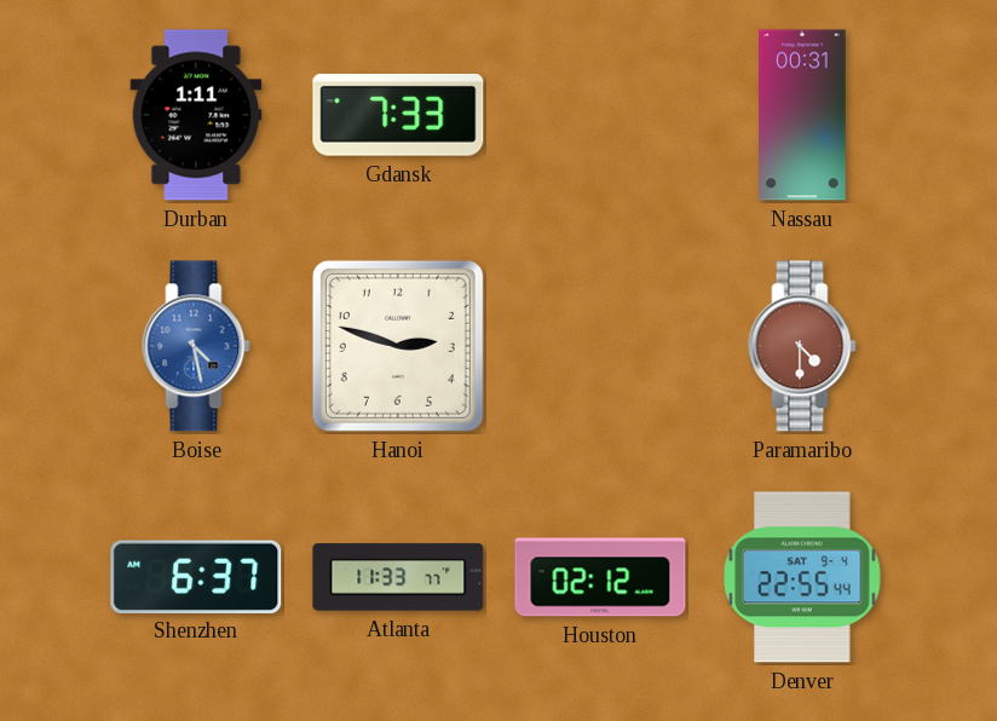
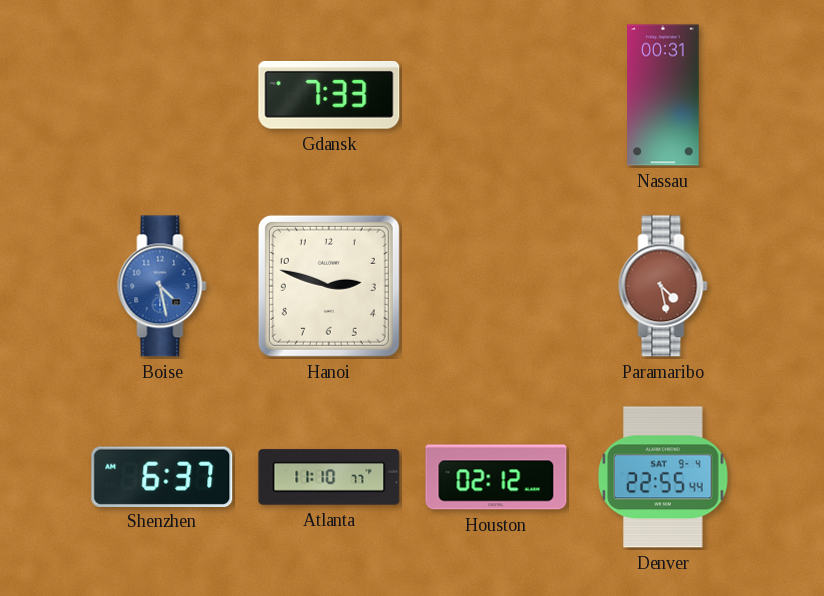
Durban: 1:11 -> none (196, 115)
Paramaribo: 4:30 -> 4:28 (663, 286)
Atlanta: 11:33 -> 11:10 (329, 477)
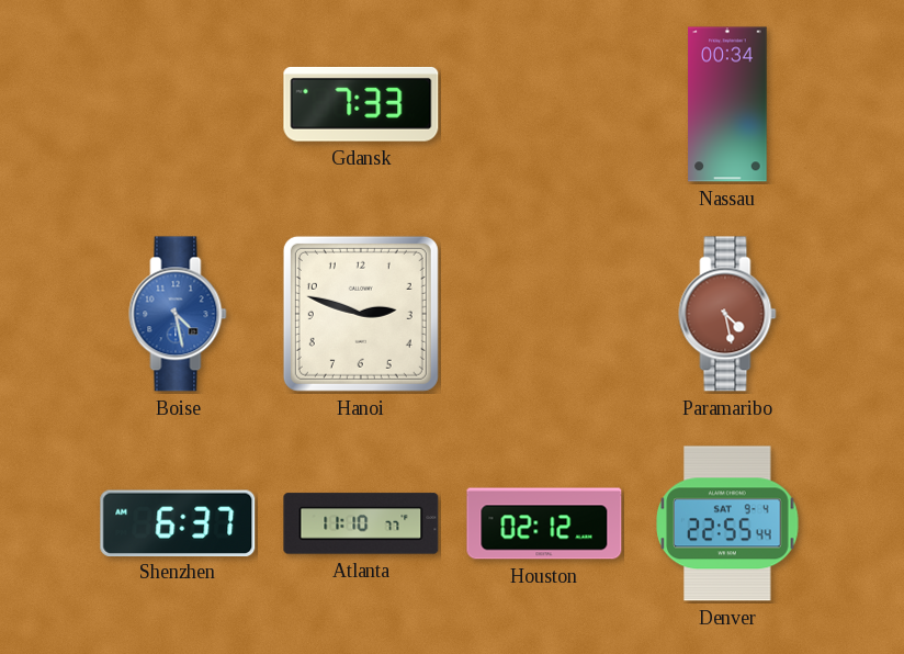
Nassau: 00:31 -> 00:34 (727, 104)
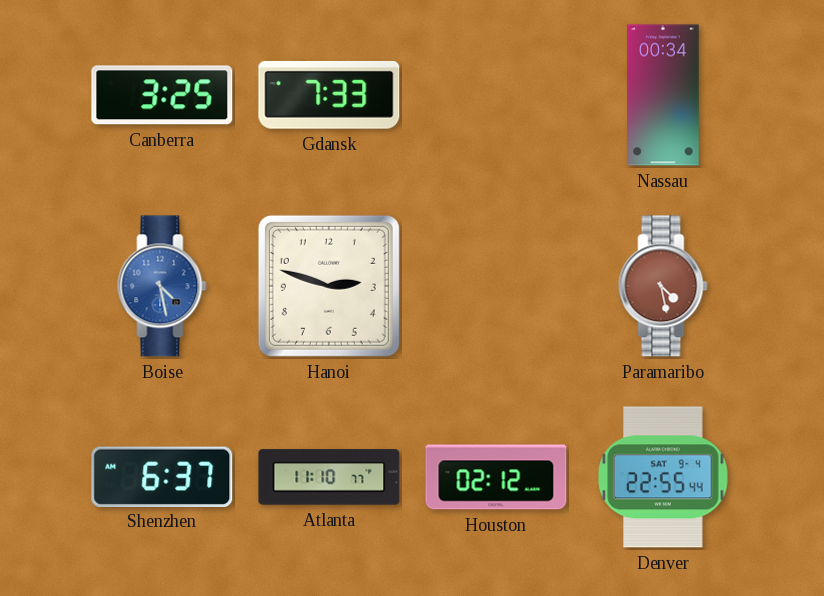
Canberra: none -> 3:25 (162, 95)
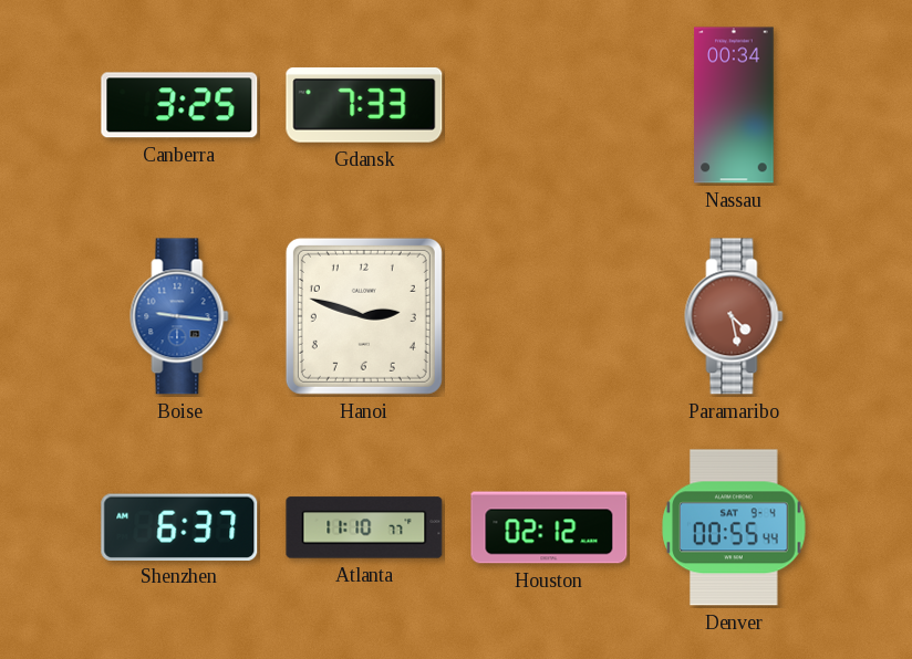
Boise: 4:28 -> 9:16 (179, 316)
Denver: 22:55 -> 00:55 (734, 527)
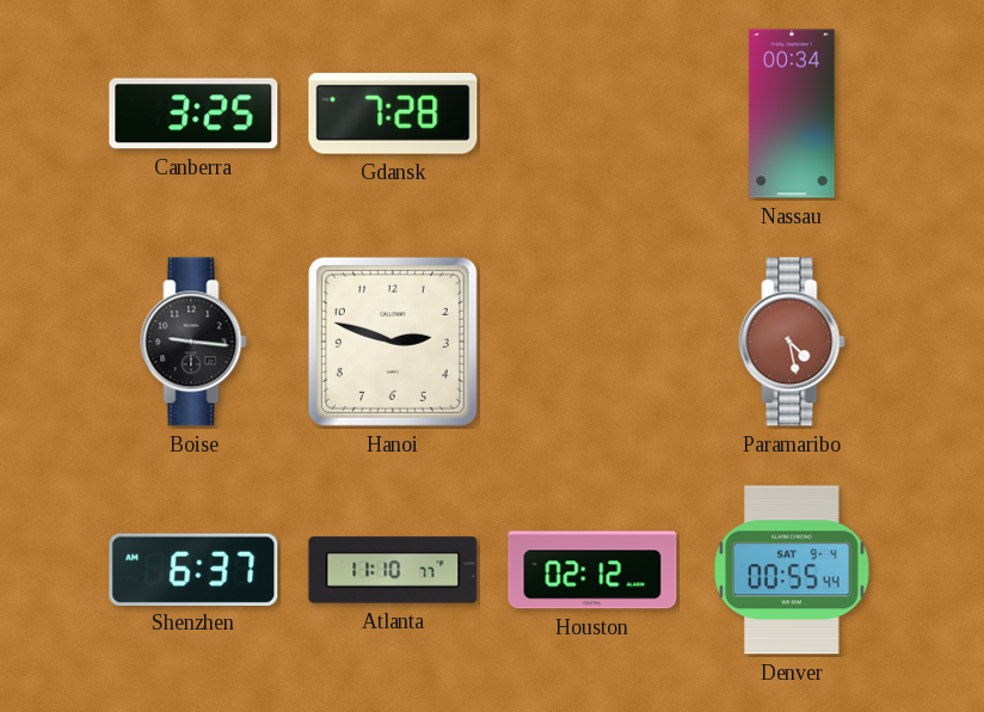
Gdansk: 7:33 -> 7:28 (393, 113)
Boise dial: blue -> black (193, 342)
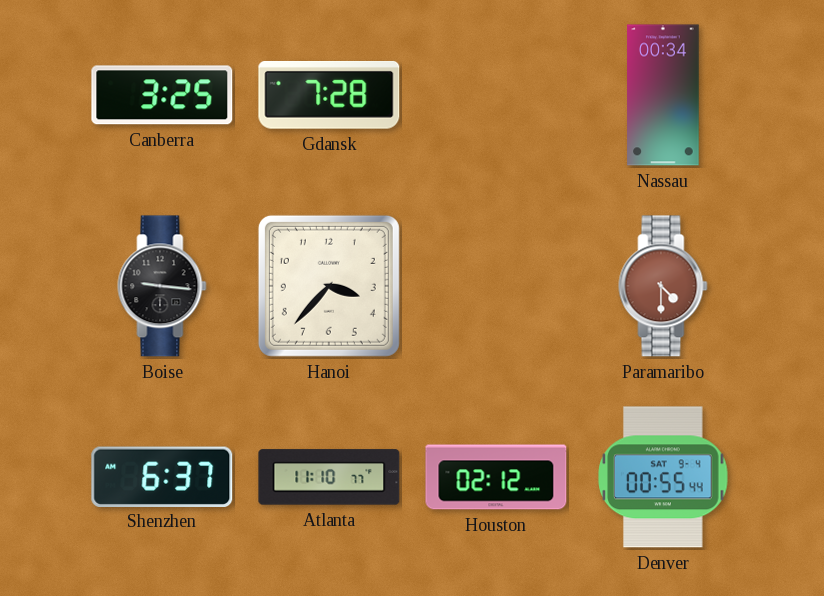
Hanoi: 2:48 -> 3:37 (329, 286)
Paramaribo: 4:28 -> 4:30 (663, 286)
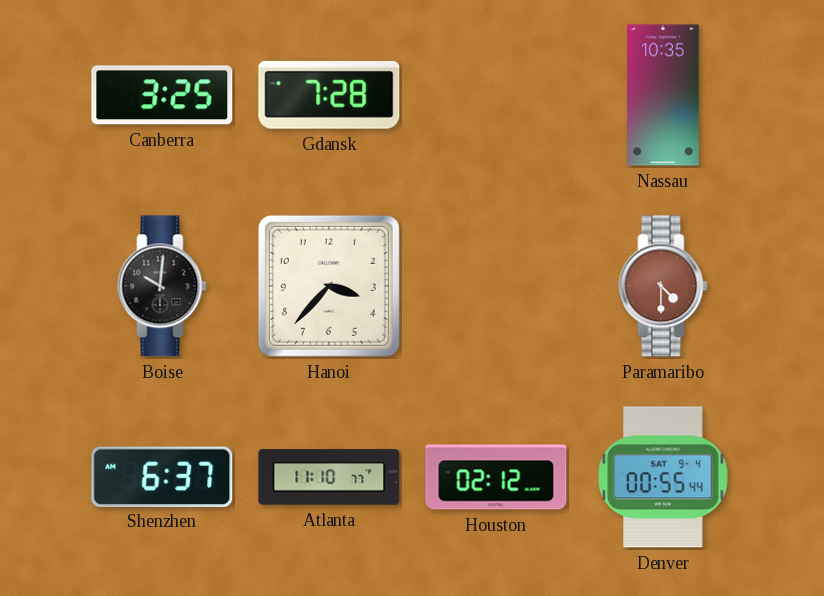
Nassau: 00:34 -> 10:35 (663, 95)
Boise: 9:16 -> 10:01 (162, 286)
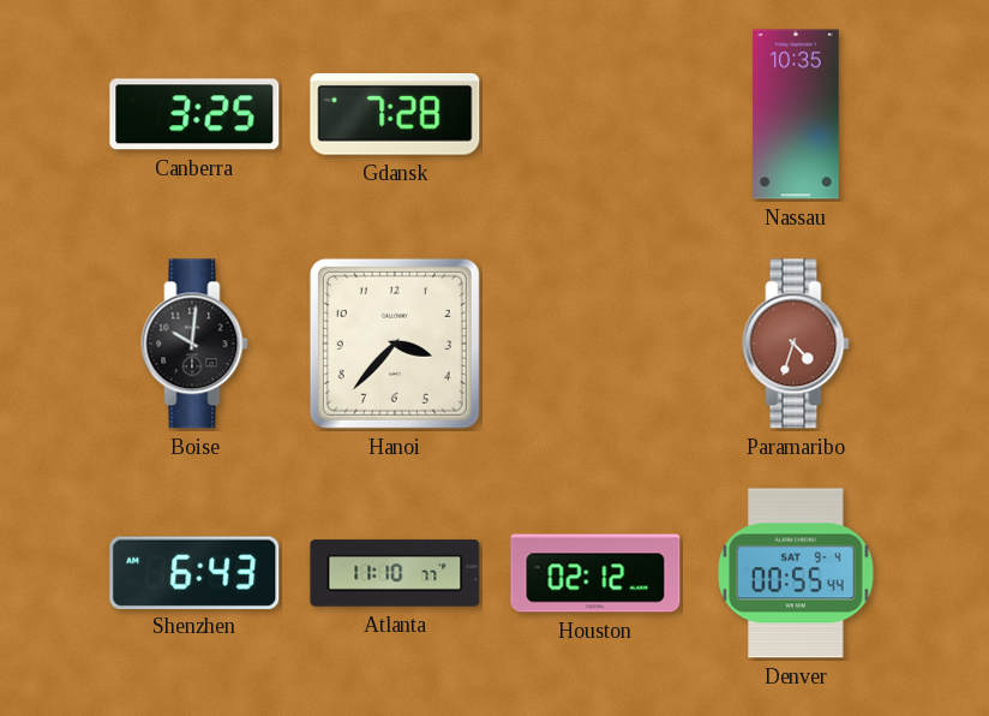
Paramaribo: 4:30 -> 4:33 (796, 344)
Shenzhen: 6:37 -> 6:43 (194, 572)
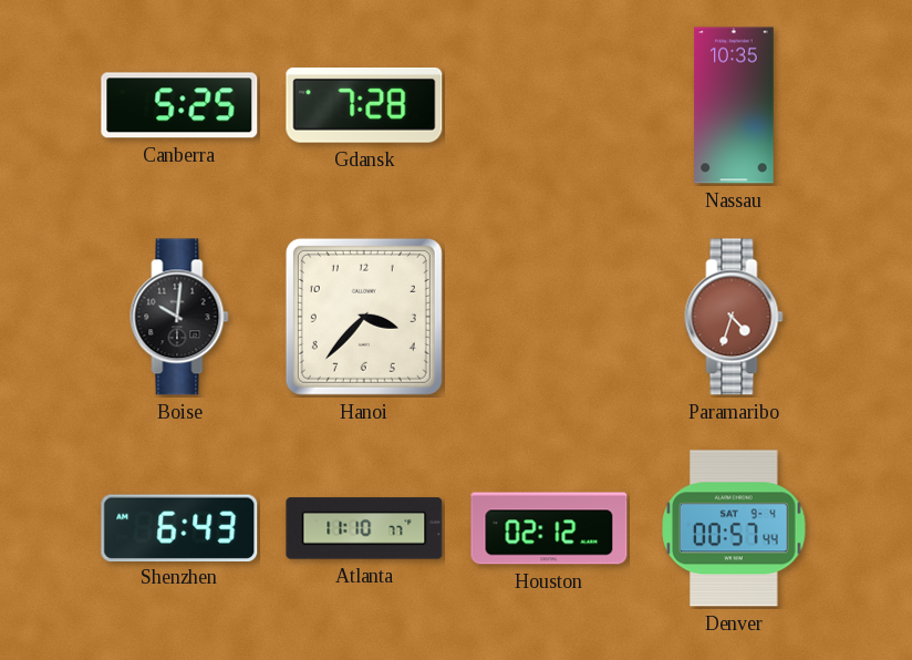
Canberra: 3:25 -> 5:25 (179, 105)
Denver: 00:55 -> 00:57 (734, 528)
